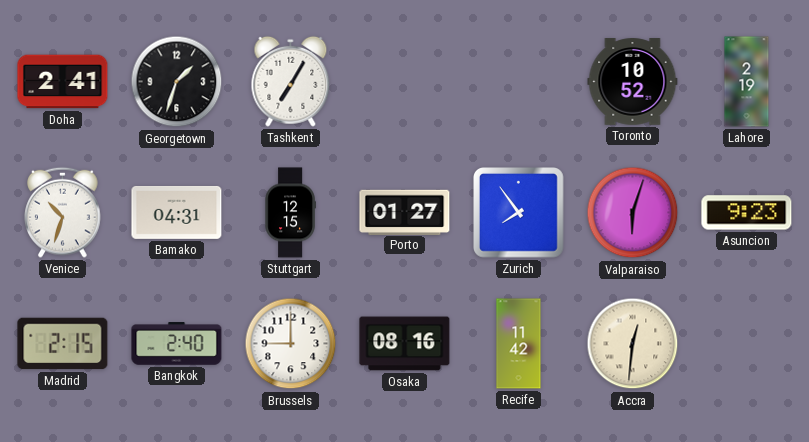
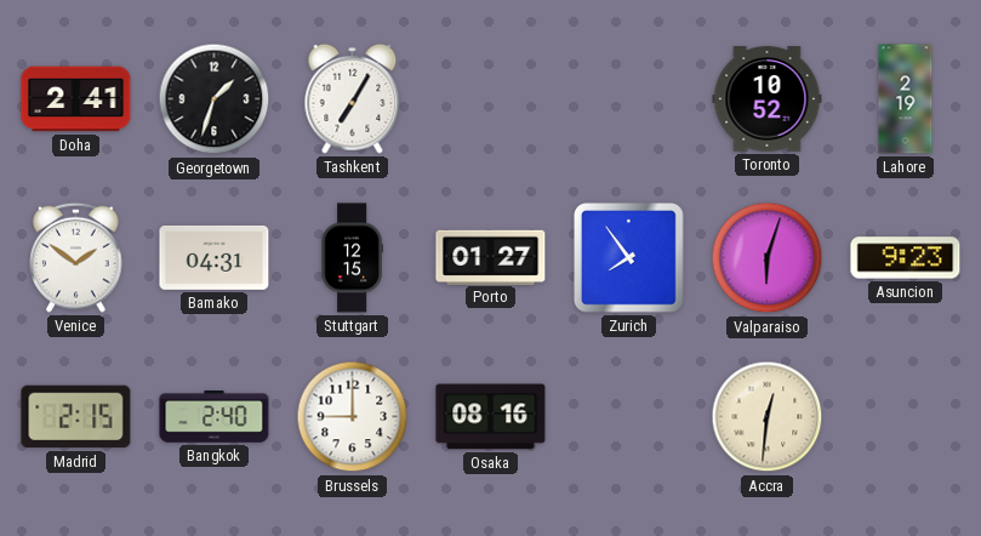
Venice: 10:33 -> 1:51 (76, 257)
Recife: 11:42 -> none (519, 344)
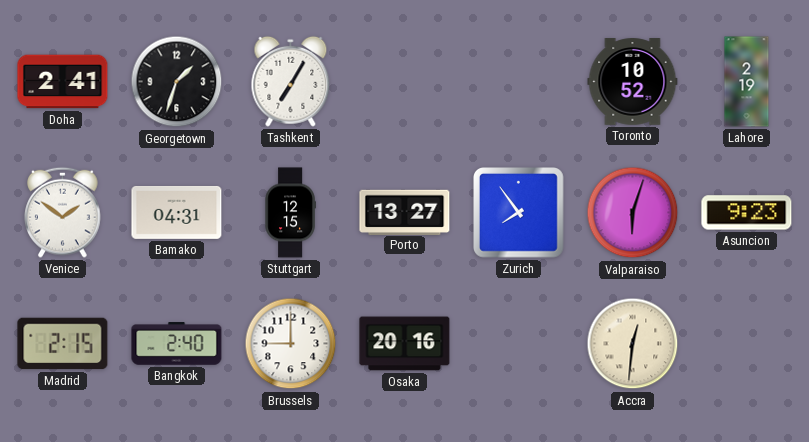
Porto: 01:27 -> 13:27 (405, 212)
Osaka: 08:16 -> 20:16 (405, 344)
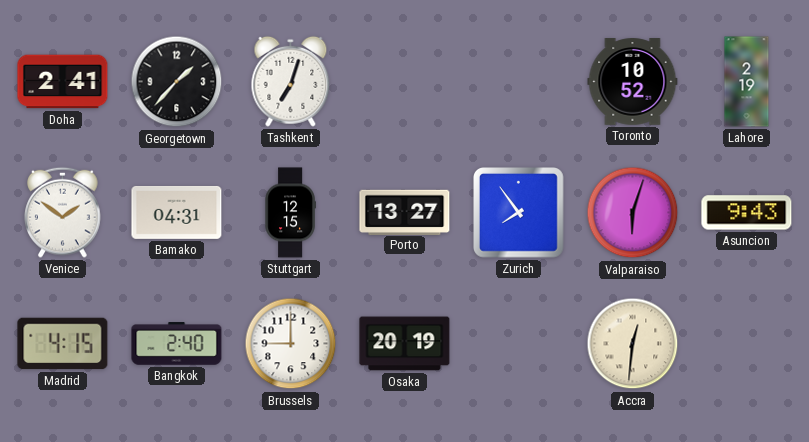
Georgetown: 1:33 -> 1:37 (177, 82)
Tashkent: 7:05 -> 7:03 (291, 81)
Asuncion: 9:23 -> 9:43 (747, 213)
Madrid: 2:15 -> 4:15 (63, 344)
Osaka: 20:16 -> 20:19 (405, 344)
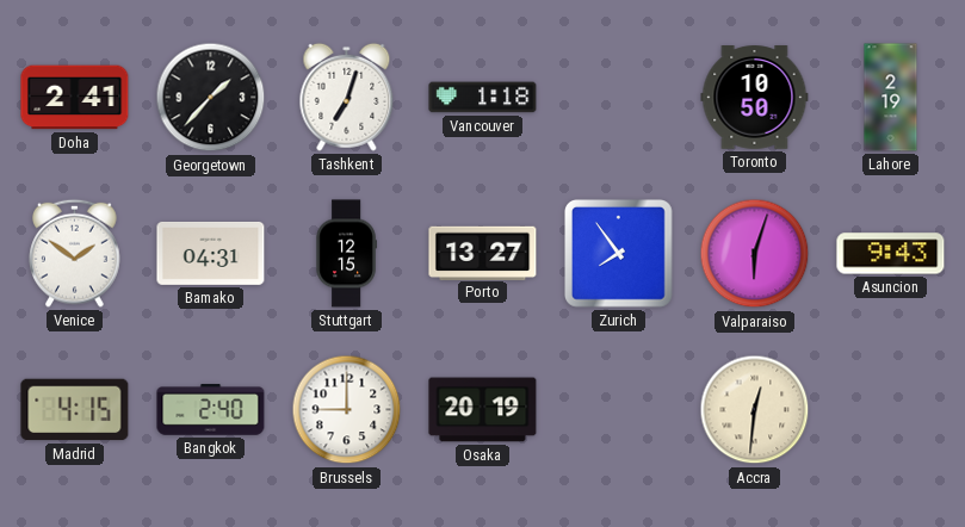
Vancouver: none -> 1:18 (483, 98)
Toronto: 10:52 -> 10:50 (755, 98)
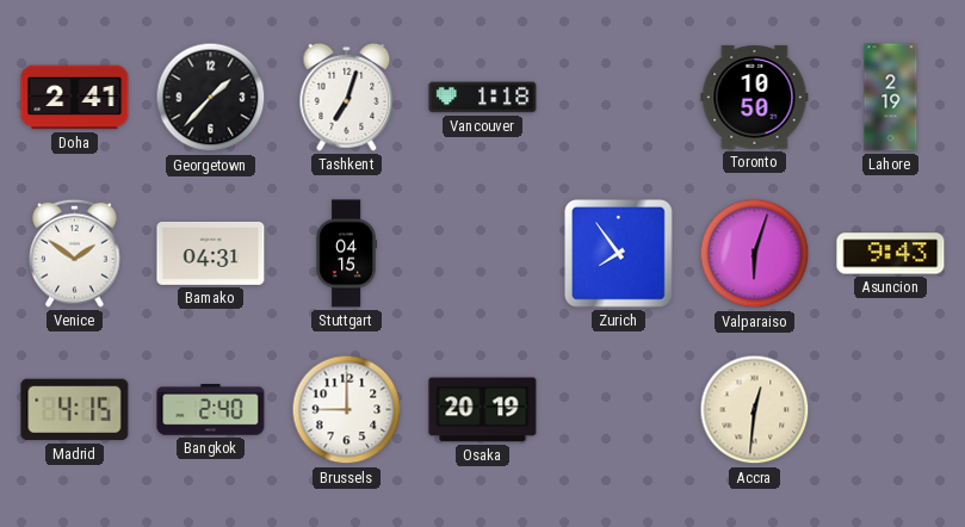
Stuttgart: 12:15 -> 04:15 (346, 254)
Porto: 13:27 -> none (483, 253)
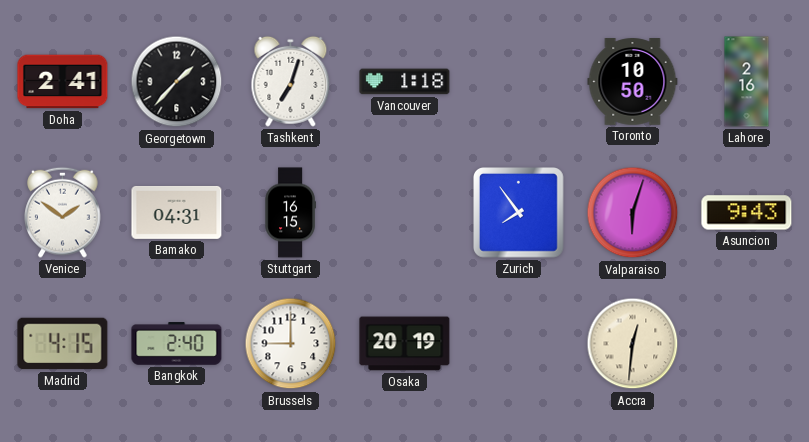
Lahore: 2:19 -> 2:16 (747, 82)
Stuttgart: 04:15 -> 16:15 (290, 213)
